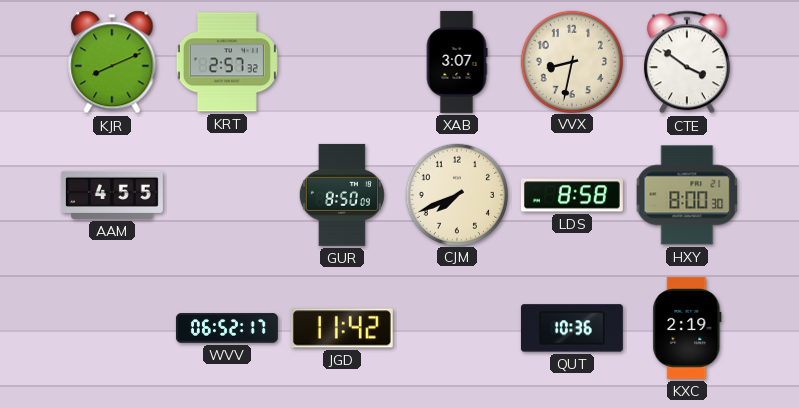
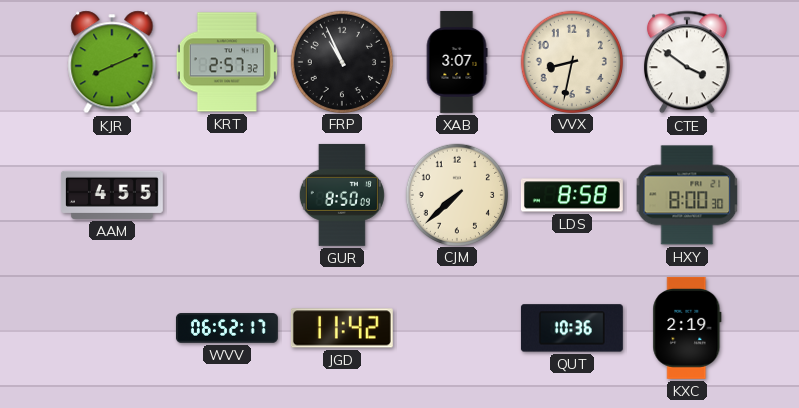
FRP: none -> 10:56 (341, 61)
CJM: 7:41 -> 7:38 (456, 194)
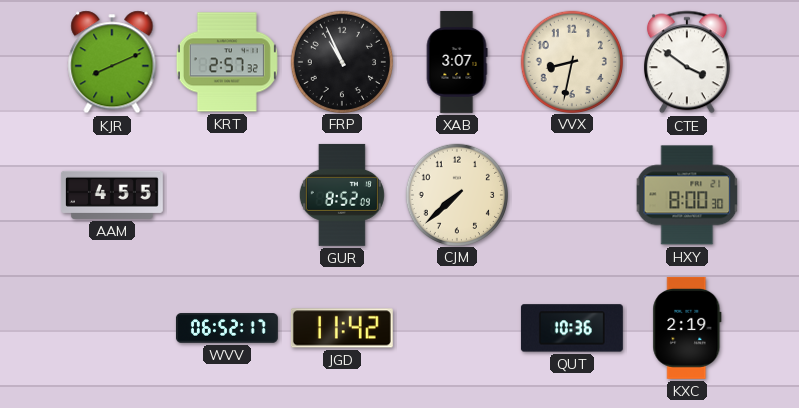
GUR: 8:50 -> 8:52 (342, 195)
LDS: 8:58 -> none (572, 195)
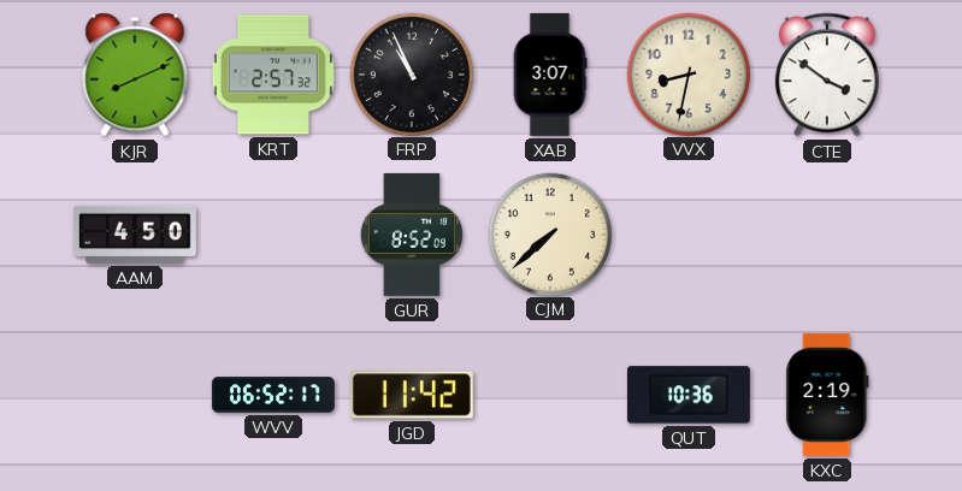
AAM: 4:55 -> 4:50 (135, 235)
HXY: 8:00 -> none (687, 195)
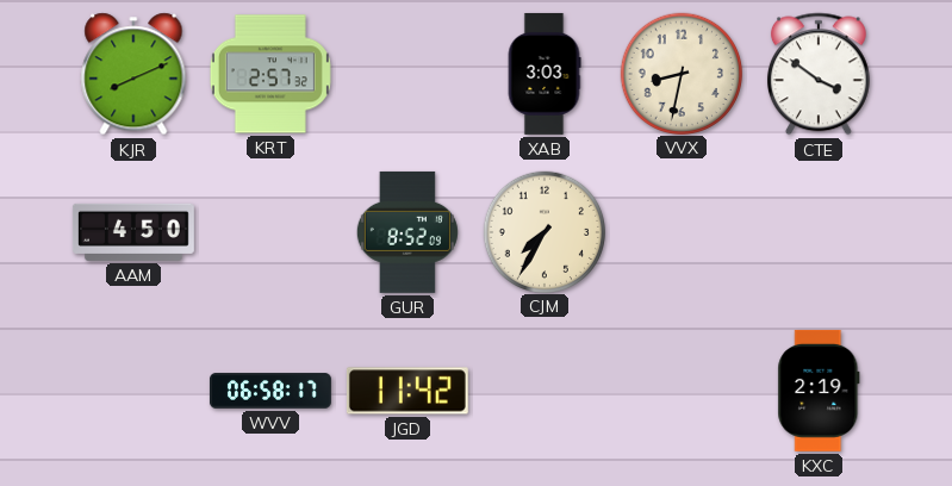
FRP: 10:56 -> none (411, 73)
XAB: 3:07 -> 3:03 (545, 74)
CJM: 7:38 -> 7:35 (543, 231)
WVV: 06:52 -> 06:58 (270, 391)
QUT: 10:36 -> none (689, 395)
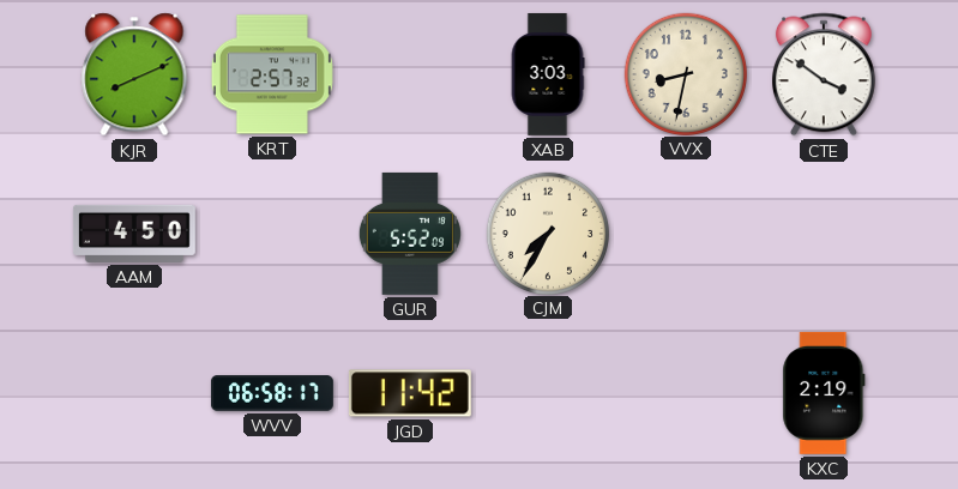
GUR: 8:52 -> 5:52 (410, 234)
